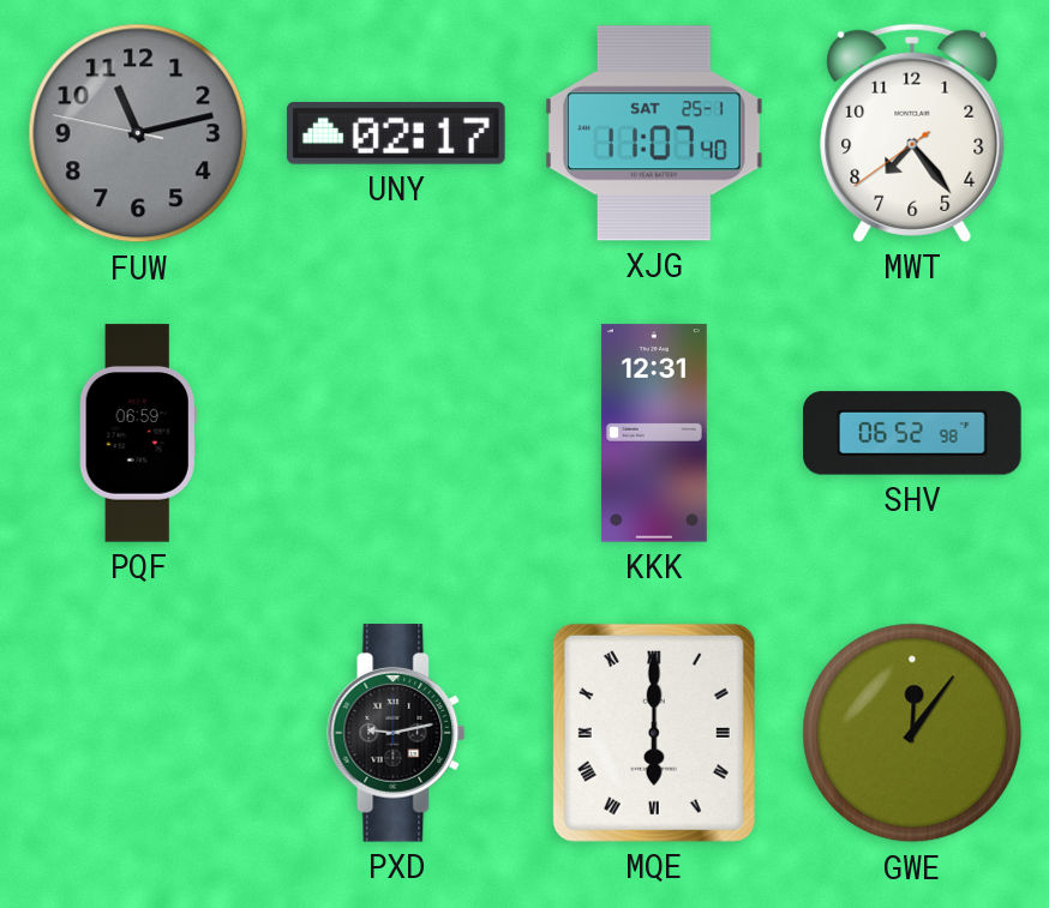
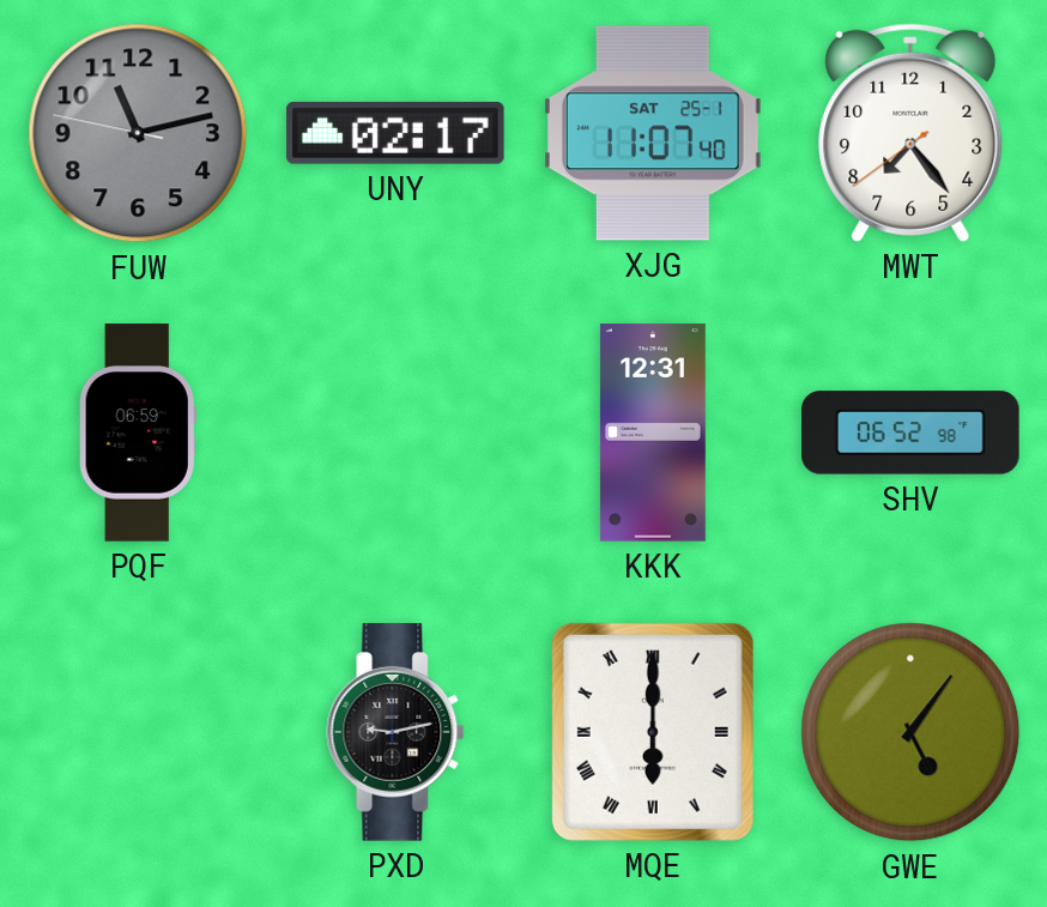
GWE: 12:06 -> 5:06 (910, 732)
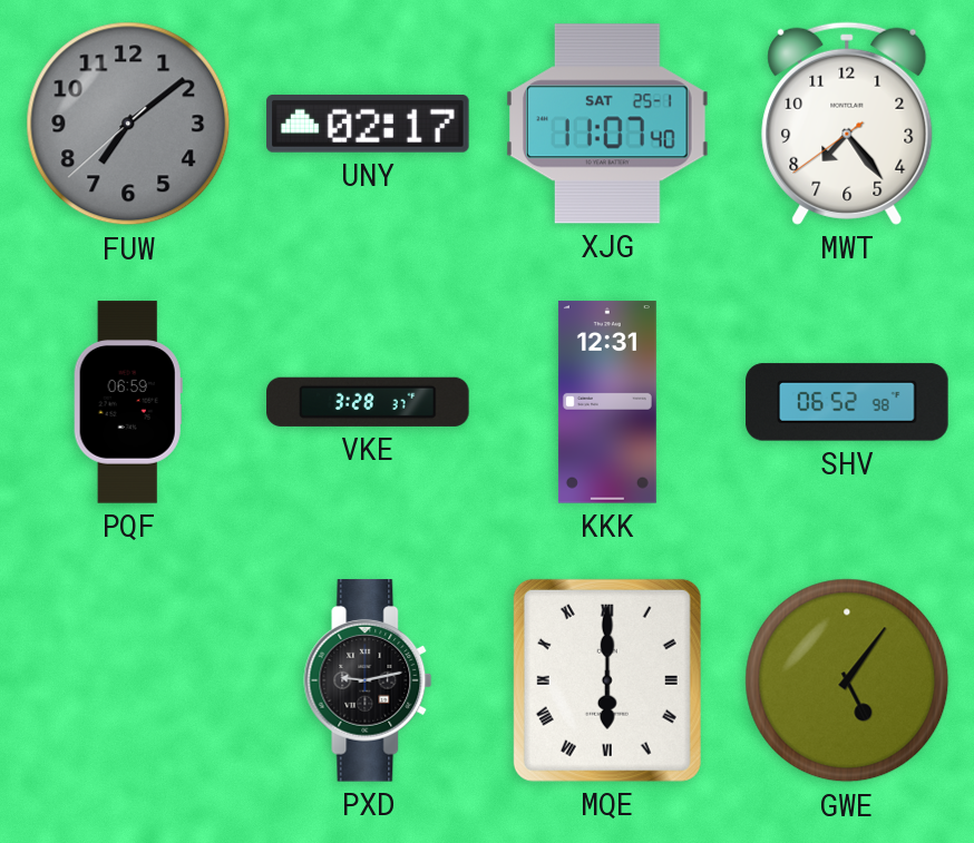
FUW: 11:12 -> 7:08 (128, 124)
VKE: none -> 3:28 (368, 402)
